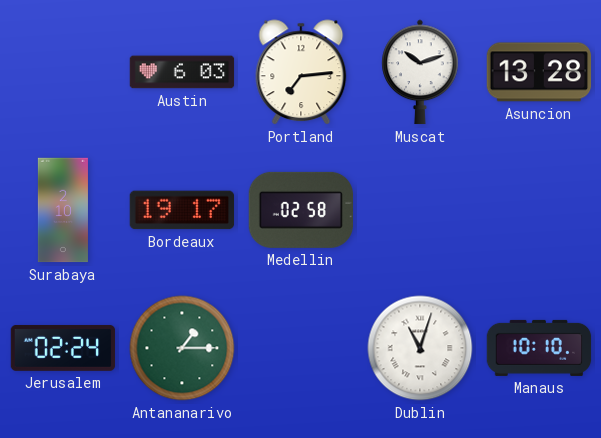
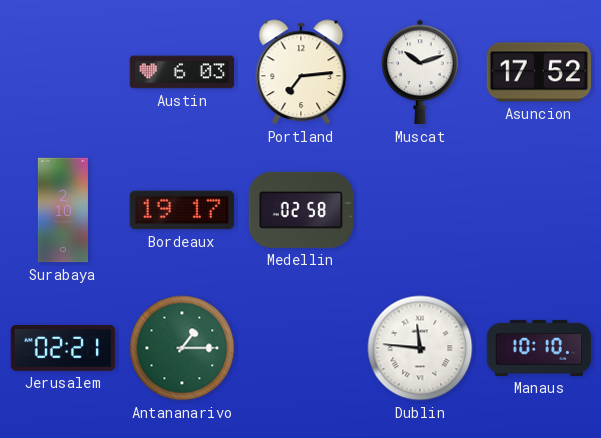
Asuncion: 13:28 -> 17:52 (539, 72)
Jerusalem: 02:24 -> 02:21 (63, 348)
Dublin: 11:03 -> 11:46 (420, 348)
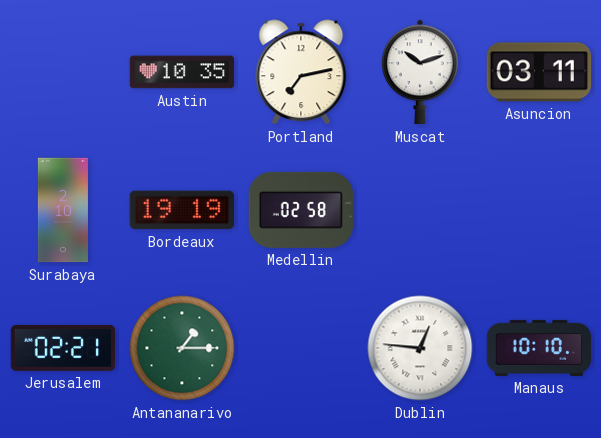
Austin: 6:03 -> 10:35 (182, 72)
Portland: 7:14 -> 7:13 (301, 72)
Asuncion: 17:52 -> 03:11 (539, 72)
Bordeaux: 19:17 -> 19:19 (182, 210)
Dublin: 11:46 -> 12:46 (420, 348)
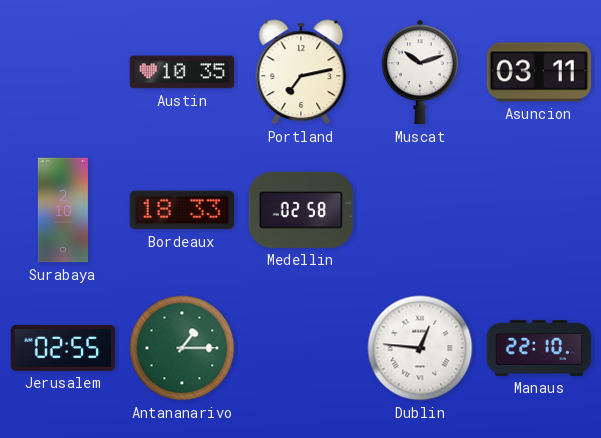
Bordeaux: 19:19 -> 18:33 (182, 210)
Jerusalem: 02:21 -> 02:55 (63, 348)
Manaus: 10:10 -> 22:10 (539, 348)
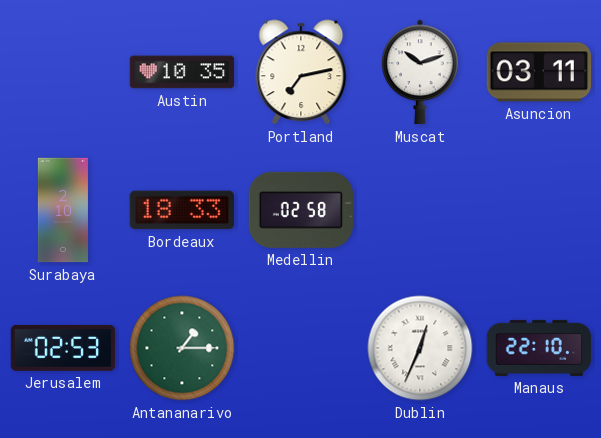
Jerusalem: 02:55 -> 02:53 (63, 348)
Dublin: 12:46 -> 12:34 (420, 348)
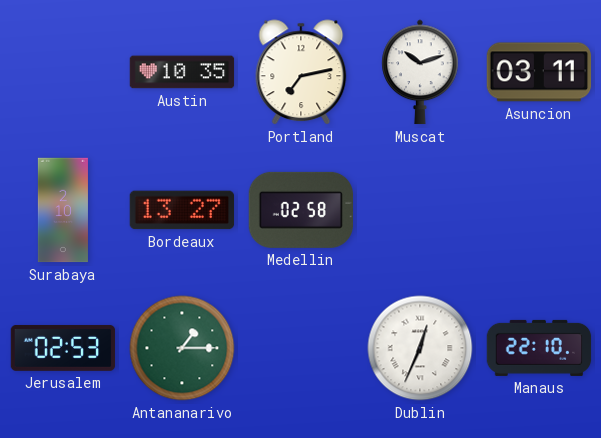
Bordeaux: 18:33 -> 13:27 (182, 210)
